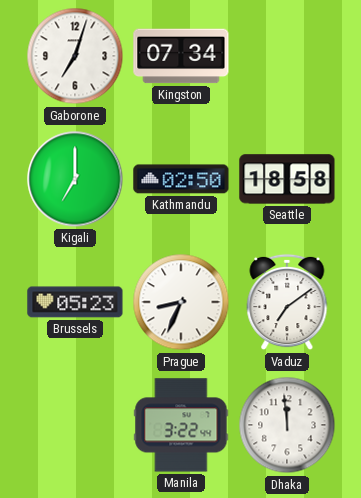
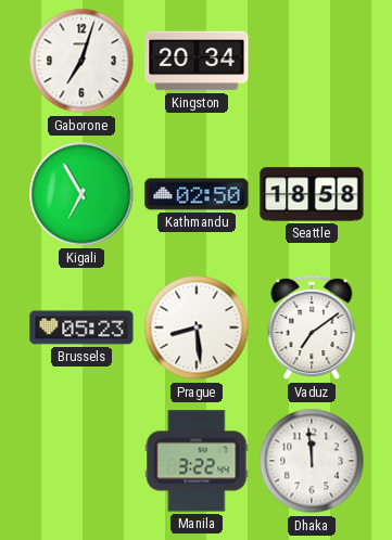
Kingston: 07:34 -> 20:34 (197, 61)
Kigali: 7:00 -> 6:55 (81, 194)
Prague: 8:34 -> 8:29 (197, 327)
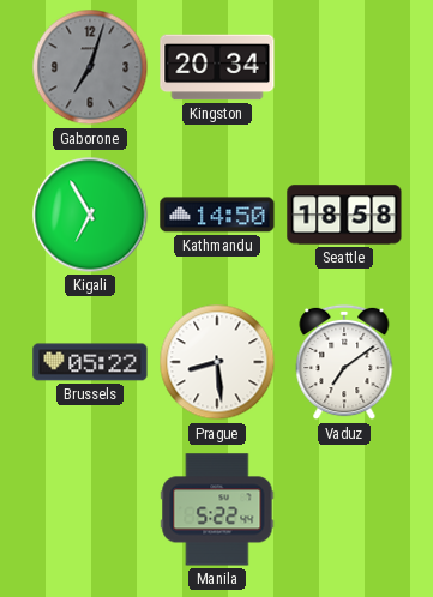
Gaborone dial: white -> grey (90, 67)
Kathmandu: 02:50 -> 14:50 (217, 215)
Brussels: 05:23 -> 05:22 (90, 362)
Manila: 3:22 -> 5:22 (217, 509)
Dhaka: 11:59 -> none (312, 461)
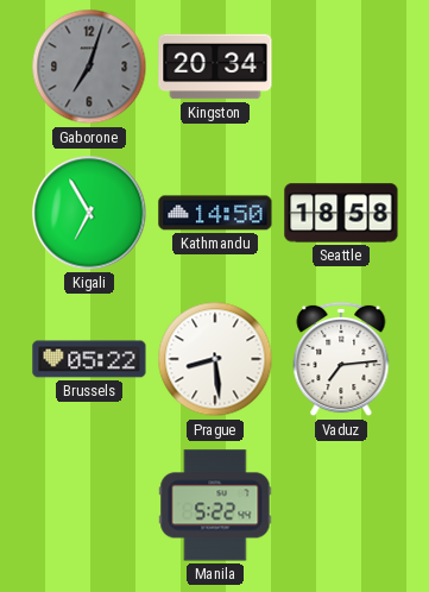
Vaduz: 7:09 -> 7:14 (341, 359)
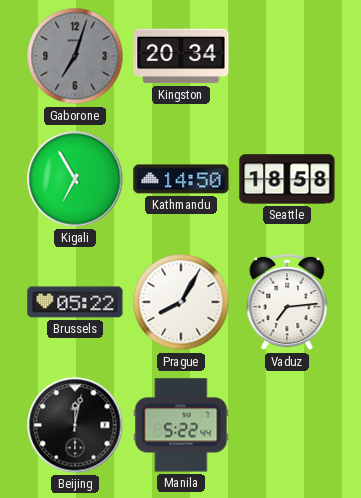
Prague: 8:29 -> 8:05 (181, 302)
Beijing: none -> 12:02 (75, 425)
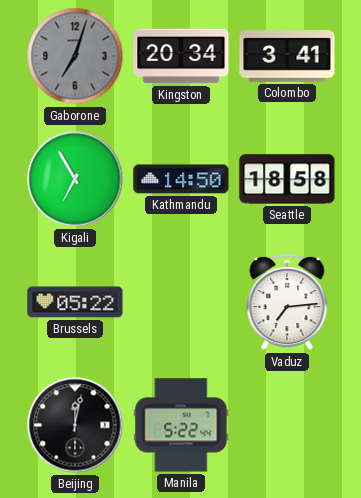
Colombo: none -> 3:41 (287, 56)
Prague: 8:05 -> none (181, 302)
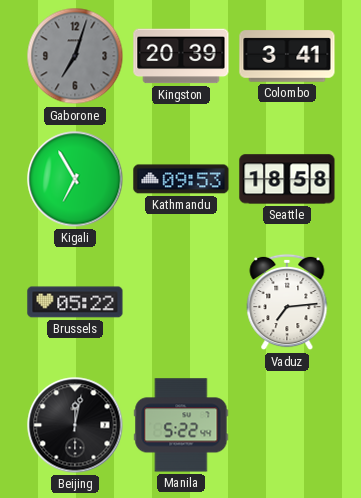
Kingston: 20:34 -> 20:39 (181, 56)
Kathmandu: 14:50 -> 09:53 (181, 179)
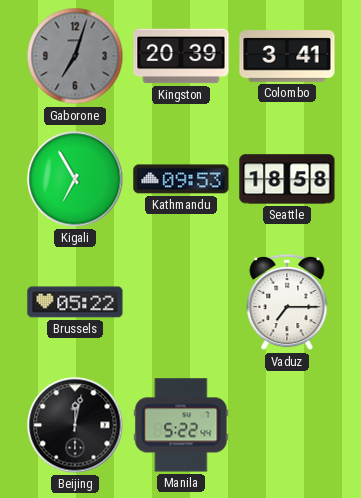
Vaduz: 7:14 -> 7:15 (287, 302)
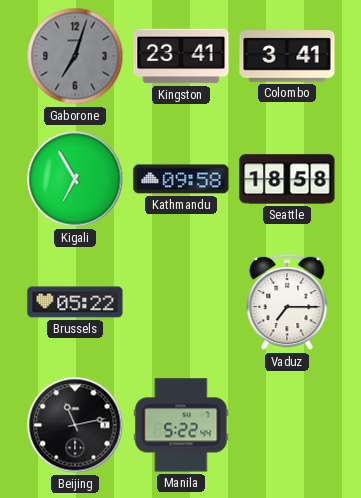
Kingston: 20:39 -> 23:41 (181, 56)
Kathmandu: 09:53 -> 09:58 (181, 179)
Beijing: 12:02 -> 11:13 (75, 425)
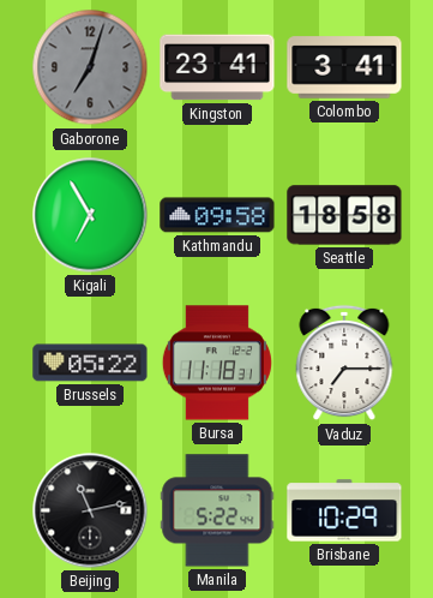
Bursa: none -> 11:18 (217, 363)
Brisbane: none -> 10:29 (344, 510)
